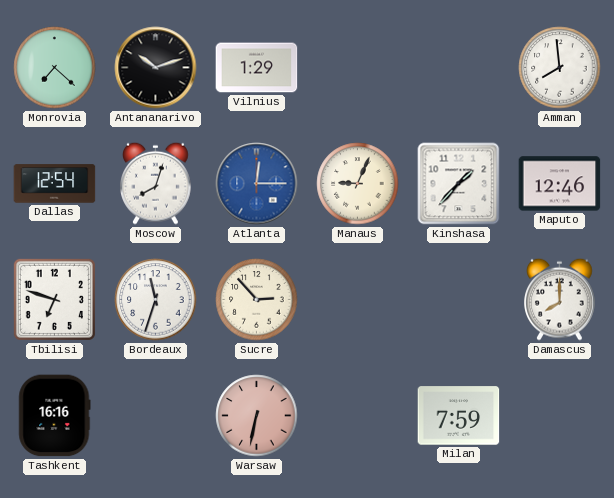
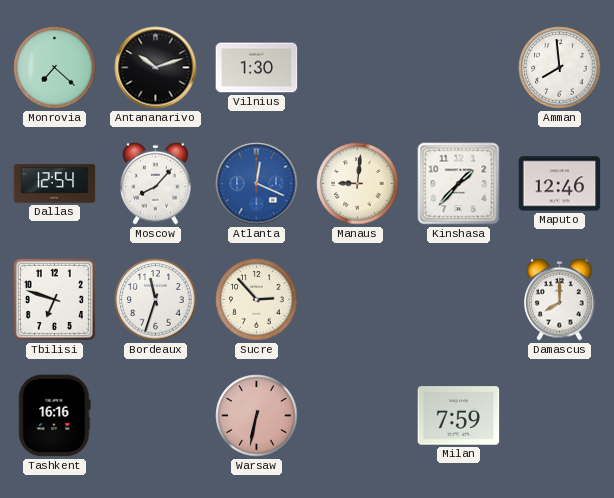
Vilnius: 1:29 -> 1:30 (257, 68)
Moscow: 8:03 -> 8:07 (156, 183)
Atlanta: 12:15 -> 12:19 (257, 184)
Manaus: 9:04 -> 9:01 (358, 184)
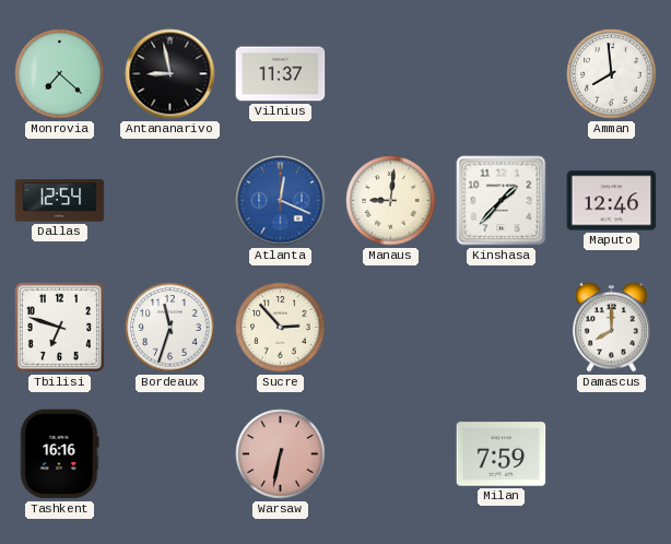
Antananarivo: 10:12 -> 8:58 (170, 74)
Vilnius: 1:30 -> 11:37 (281, 74)
Moscow: 8:07 -> none (156, 183)
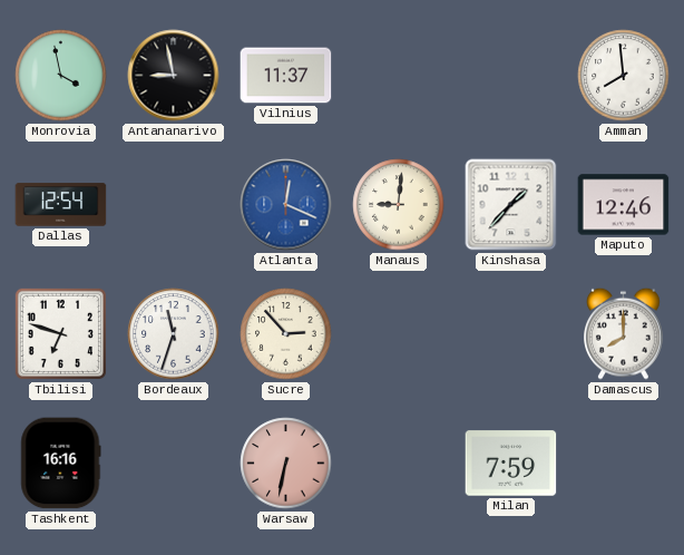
Monrovia: 7:22 -> 3:58 (61, 76)
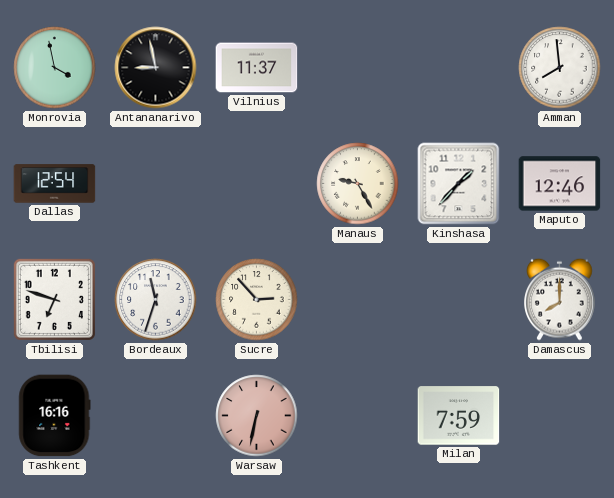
Atlanta: 12:19 -> none (286, 205)
Manaus: 9:01 -> 9:25 (358, 184)
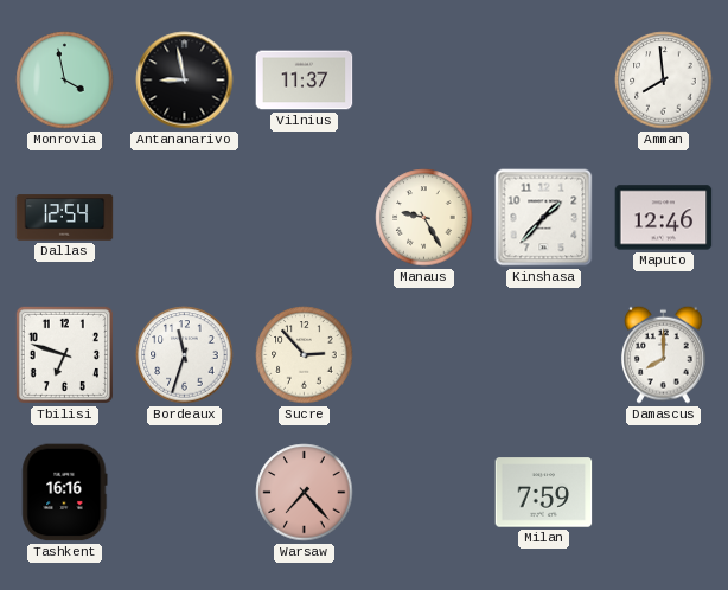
Warsaw: 6:32 -> 7:23 (305, 493)
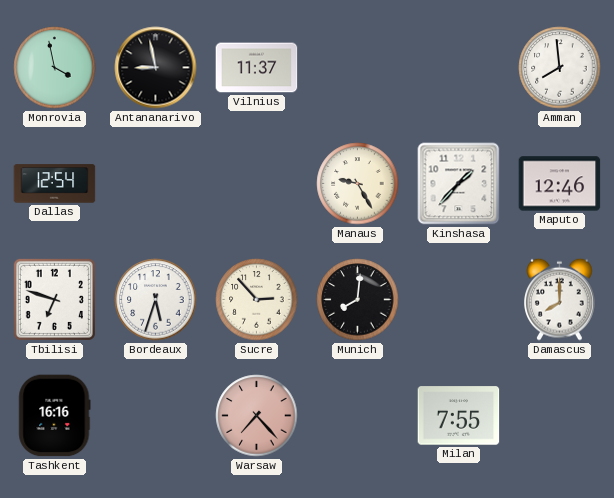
Bordeaux: 11:33 -> 5:33 (156, 300)
Munich: none -> 8:01 (358, 300)
Milan: 7:59 -> 7:55 (459, 416)
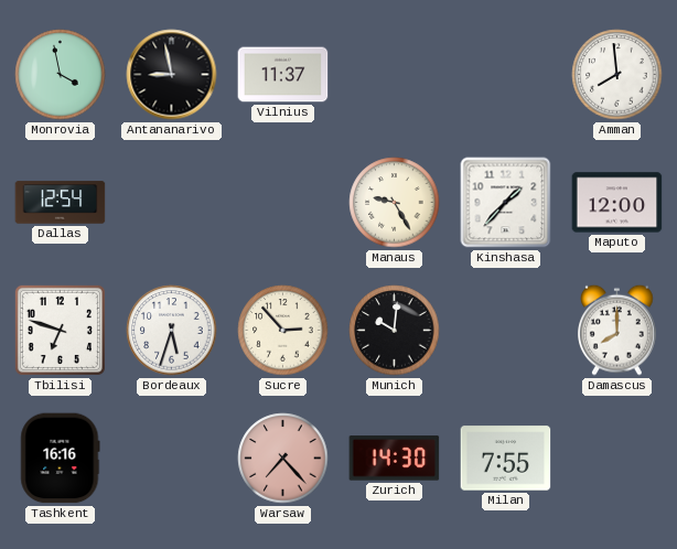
Maputo: 12:46 -> 12:00 (617, 203)
Munich: 8:01 -> 10:01 (395, 331)
Zurich: none -> 14:30 (395, 459)
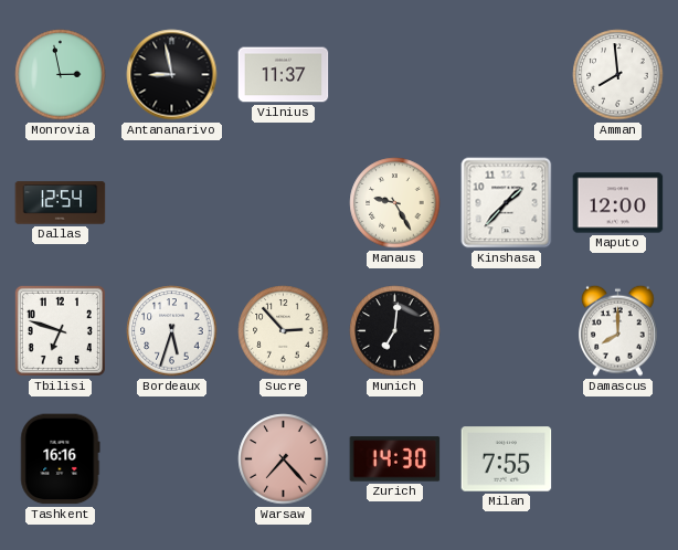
Monrovia: 3:58 -> 2:58 (61, 75)
Munich: 10:01 -> 7:01 (395, 331)
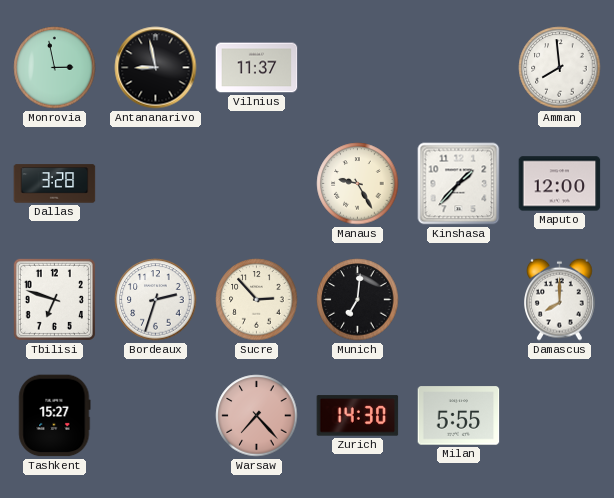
Dallas: 12:54 -> 3:28 (55, 184)
Bordeaux: 5:33 -> 2:33 (156, 300)
Tashkent: 16:16 -> 15:27 (55, 416)
Milan: 7:55 -> 5:55 (459, 416)
